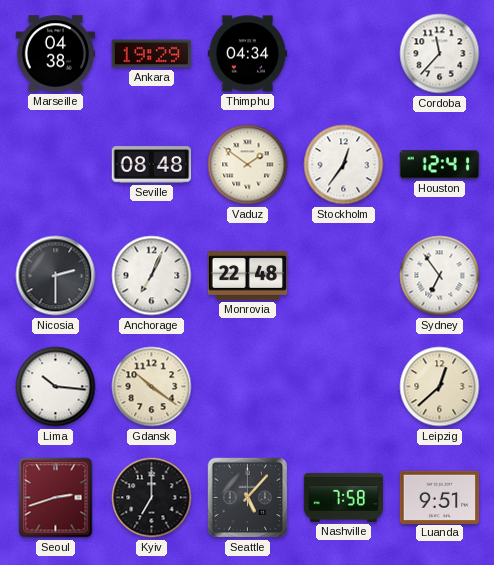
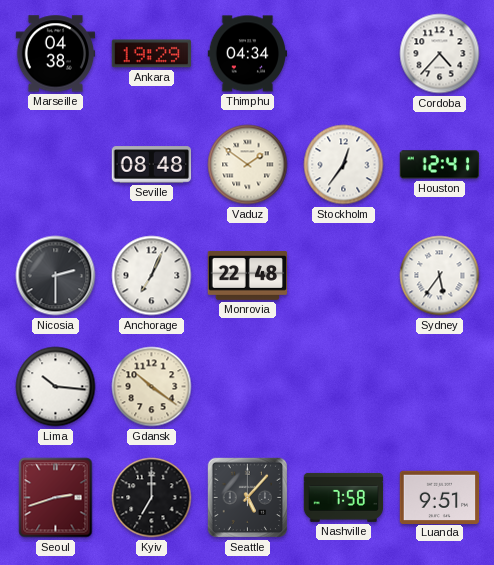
Cordoba: 11:37 -> 4:37 (440, 54)
Sydney: 6:54 -> 5:36 (440, 276)
Leipzig: 12:38 -> none (440, 387)
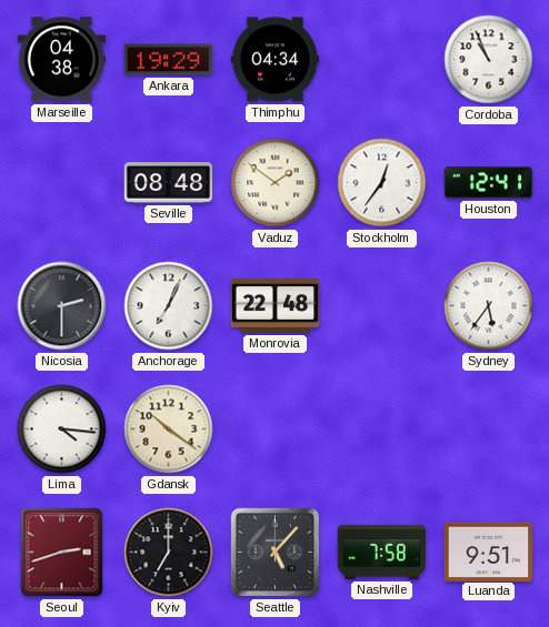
Cordoba: 4:37 -> 10:56 (489, 60)
Lima: 10:16 -> 4:16 (62, 429)
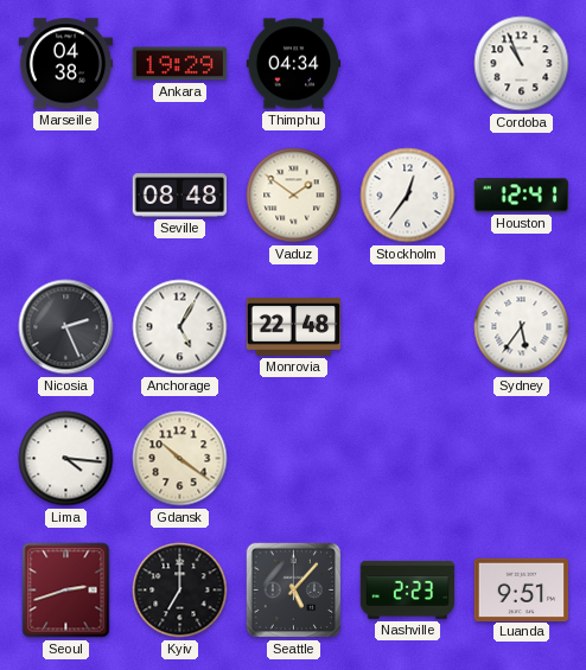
Nicosia: 2:30 -> 2:26 (66, 327)
Anchorage: 7:04 -> 5:05 (180, 327)
Nashville: 7:58 -> 2:23 (408, 589)
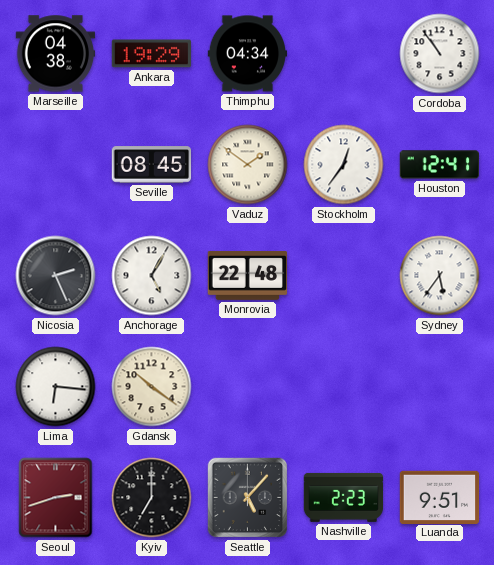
Cordoba: 10:56 -> 10:54 (440, 54)
Seville: 08:48 -> 08:45 (152, 165)
Lima: 4:16 -> 6:16 (56, 387)
